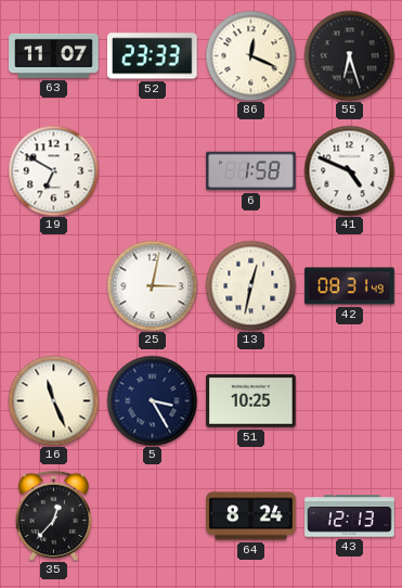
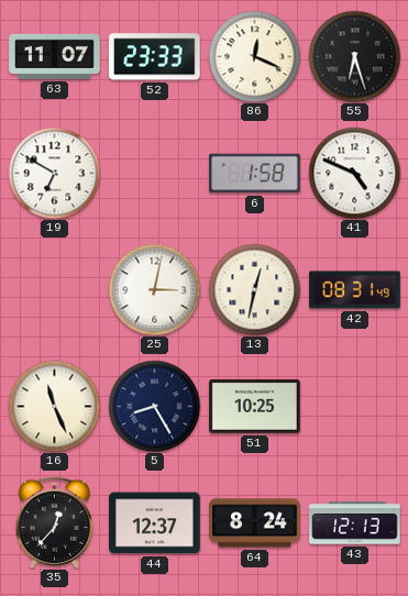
5: 3:25 -> 8:25 (154, 406)
44: none -> 12:37 (155, 523)
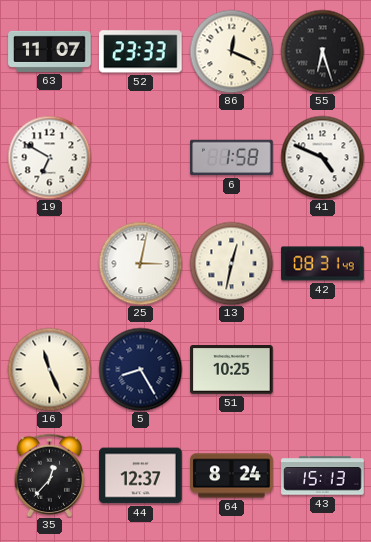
43: 12:13 -> 15:13 (323, 476)
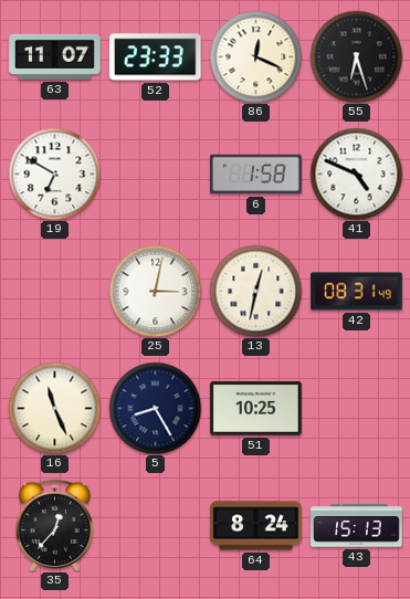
44: 12:37 -> none (141, 476)
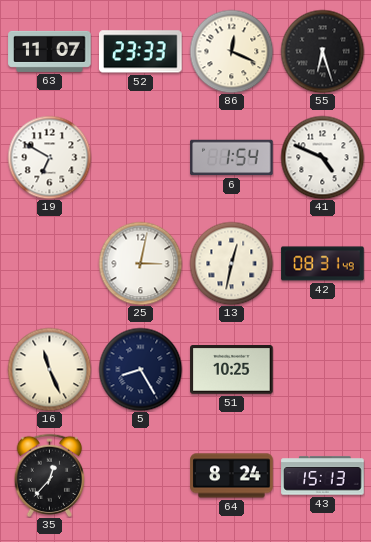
6: 1:58 -> 1:54 (232, 158)
